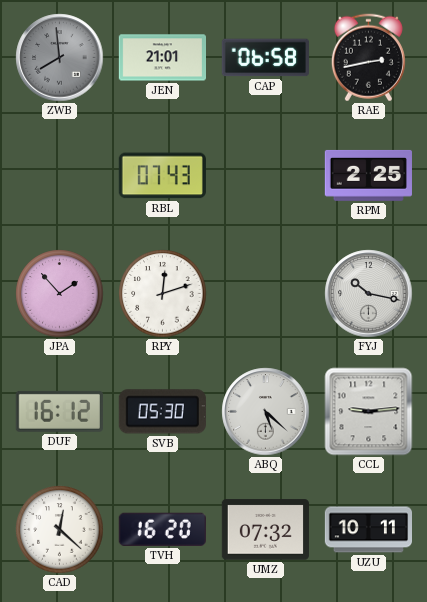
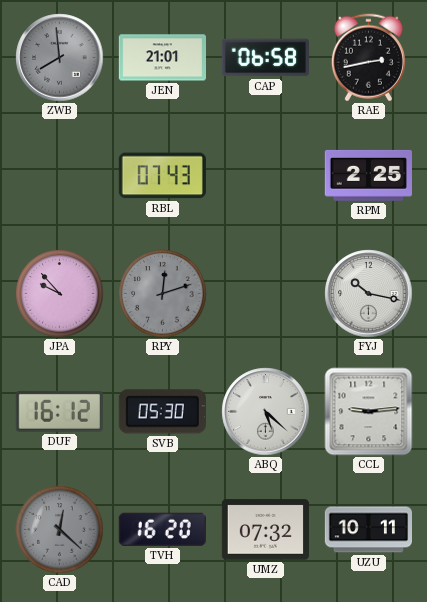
JPA: 1:53 -> 9:53 (60, 294)
RPY dial: white -> grey (163, 294)
CAD dial: white -> grey (60, 530)
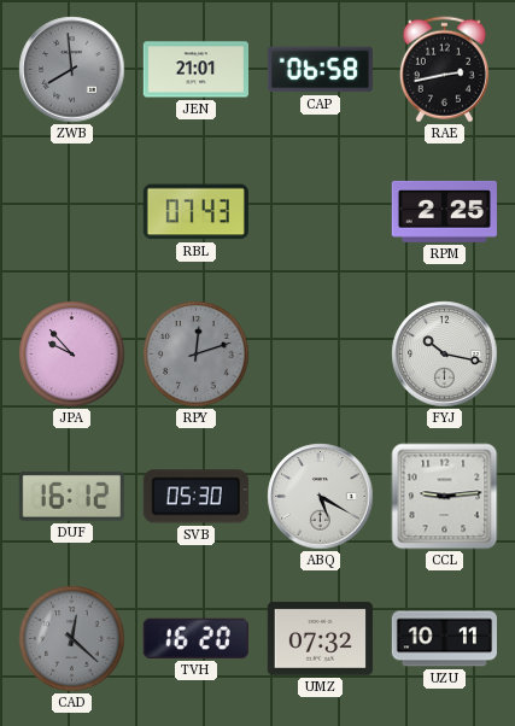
ABQ: 5:22 -> 5:20 (321, 497)
